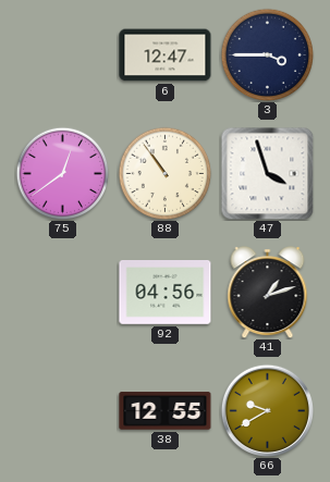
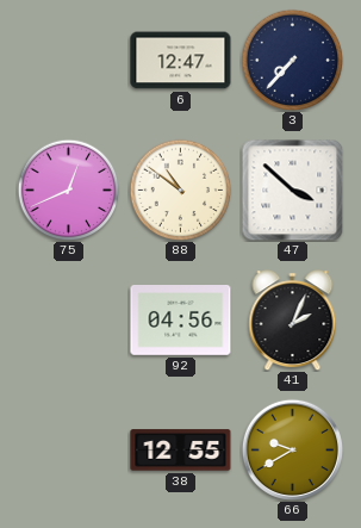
3: 3:45 -> 7:37 (292, 60)
75: 12:39 -> 12:41 (68, 190)
88: 10:54 -> 10:51 (180, 190)
47: 3:57 -> 3:52 (292, 190)
41: 1:12 -> 2:04 (293, 321)
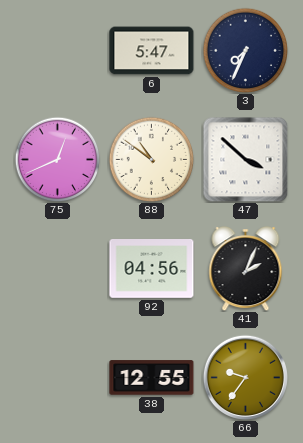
6: 12:47 -> 5:47 (152, 51)
3: 7:37 -> 7:34 (245, 50)
66: 9:40 -> 9:36 (245, 377)
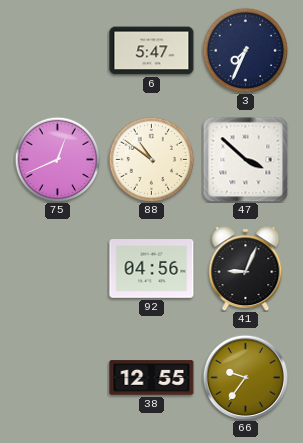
41: 2:04 -> 9:04 (246, 269)
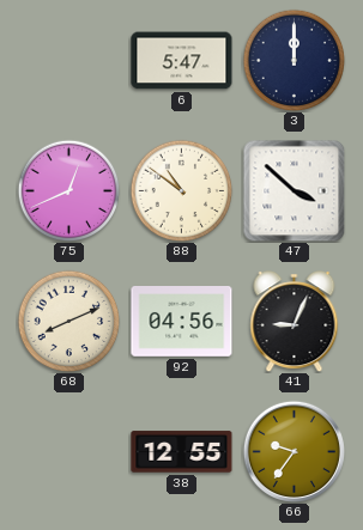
3: 7:34 -> 12:00 (294, 60)
68: none -> 8:11 (68, 321)
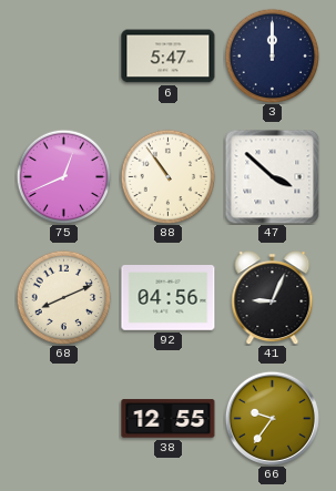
88: 10:51 -> 10:54 (167, 176)
